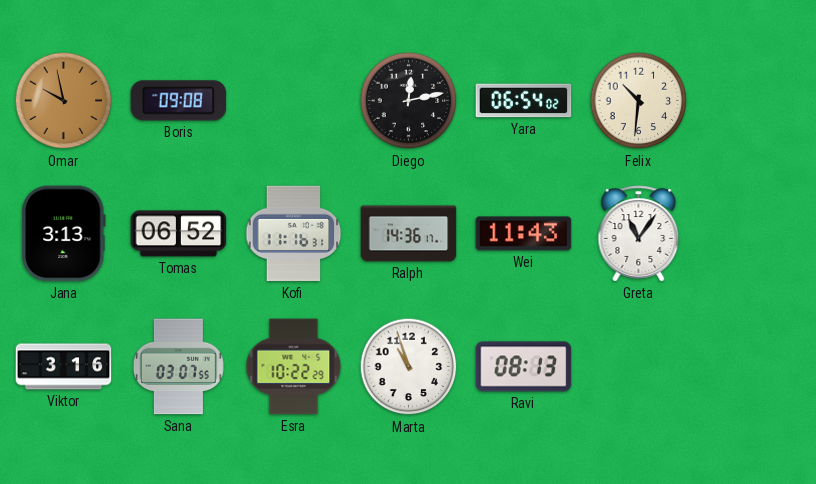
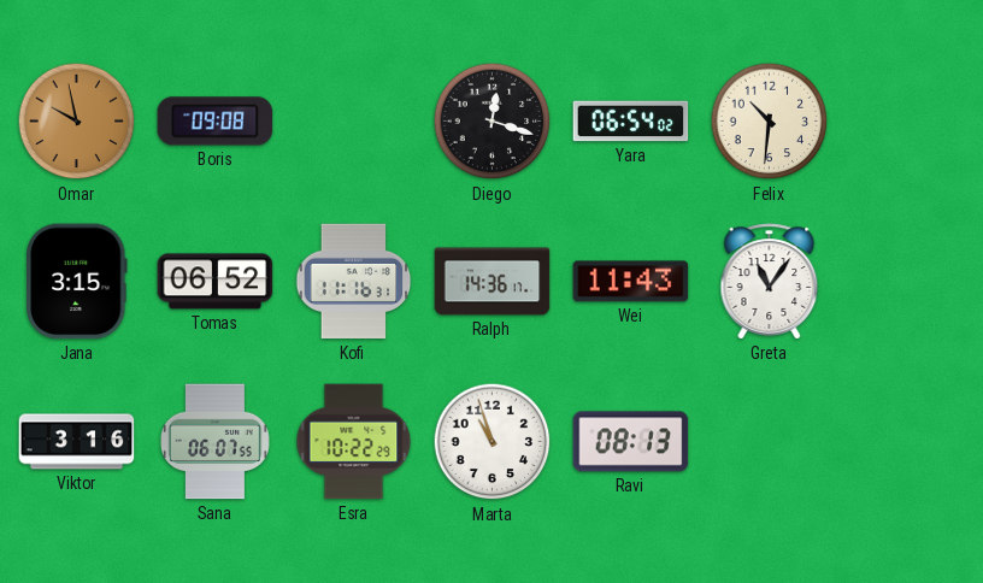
Diego: 12:13 -> 12:18 (493, 122)
Jana: 3:13 -> 3:15 (77, 282)
Sana: 03:07 -> 06:07 (214, 442)
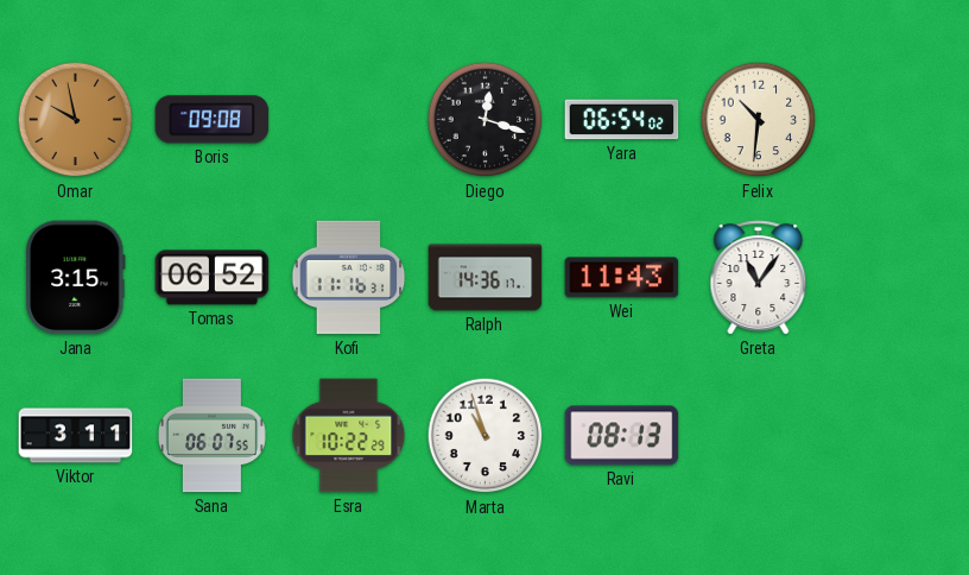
Viktor: 3:16 -> 3:11 (76, 436)
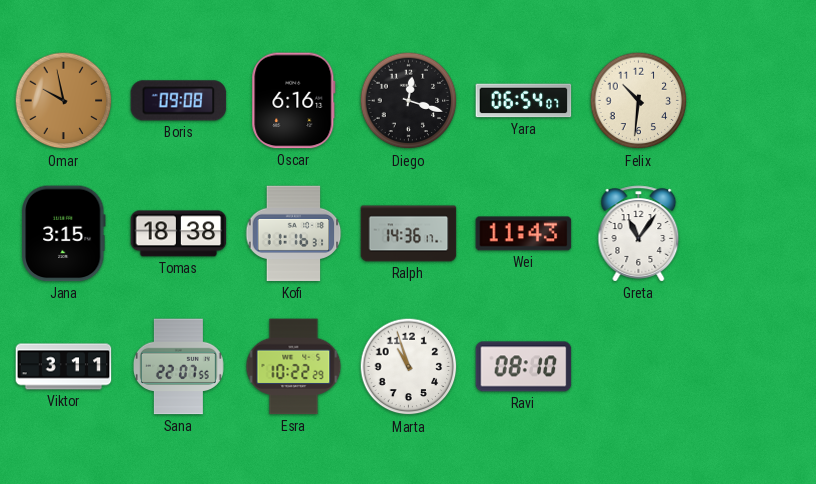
Oscar: none -> 6:16 (294, 101)
Yara: 06:54:02 -> 06:54:07 (524, 101)
Tomas: 06:52 -> 18:38 (179, 234)
Sana: 06:07 -> 22:07 (178, 367)
Ravi: 08:13 -> 08:10 (524, 367)
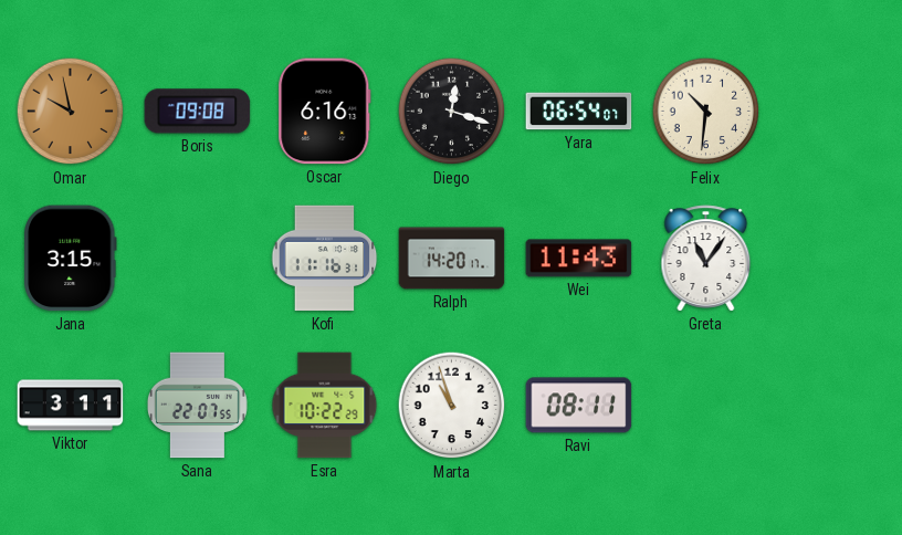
Tomas: 18:38 -> none (179, 234)
Ralph: 14:36 -> 14:20 (452, 259)
Ravi: 08:10 -> 08:11 (579, 406)
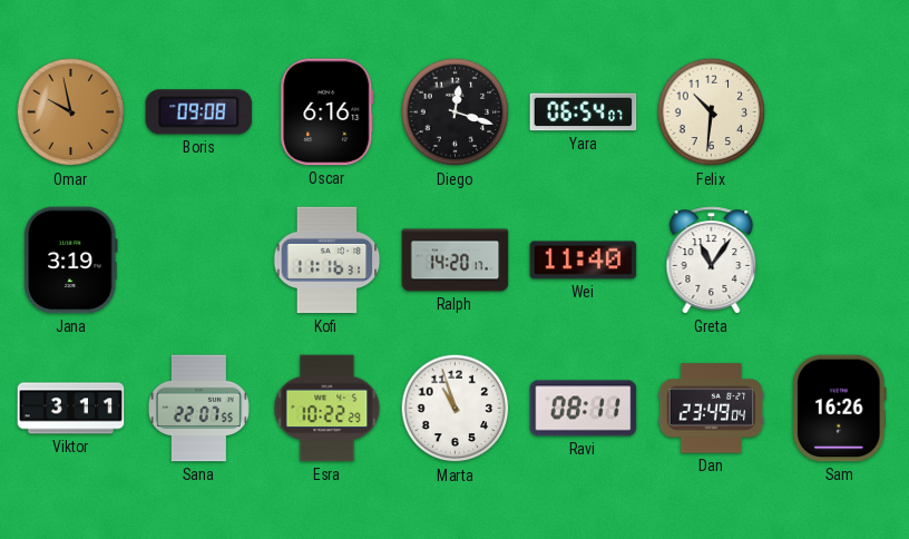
Jana: 3:15 -> 3:19 (71, 261)
Wei: 11:43 -> 11:40 (584, 261)
Dan: none -> 23:49 (712, 409)
Sam: none -> 16:26 (840, 409)
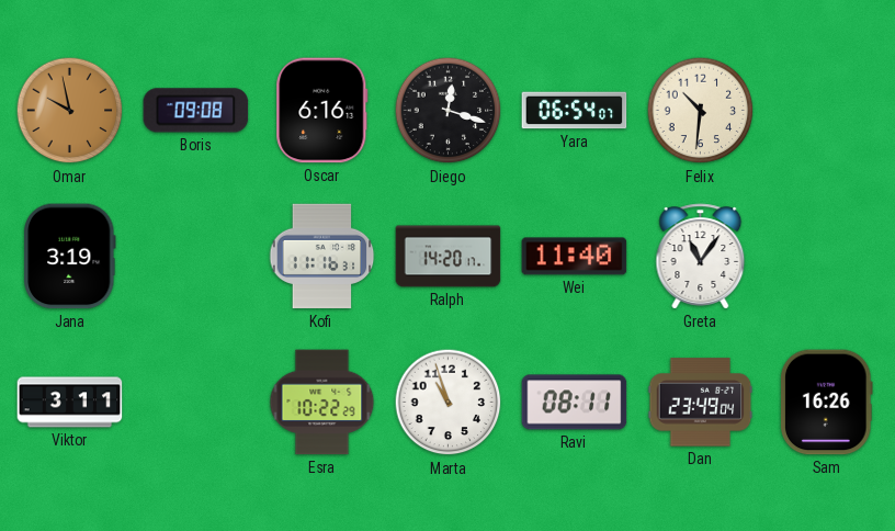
Sana: 22:07 -> none (198, 409)
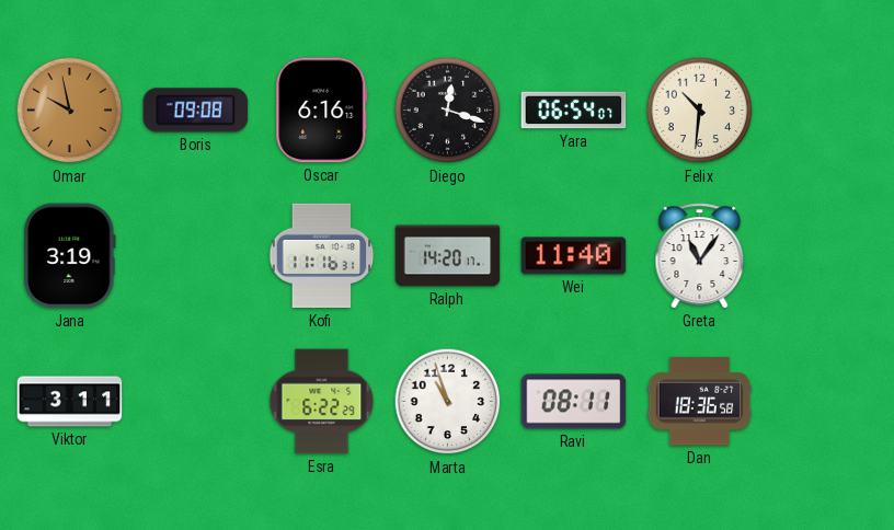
Esra: 10:22 -> 6:22 (322, 402)
Dan: 23:49 -> 18:36 (700, 402)
Sam: 16:26 -> none (827, 403)
